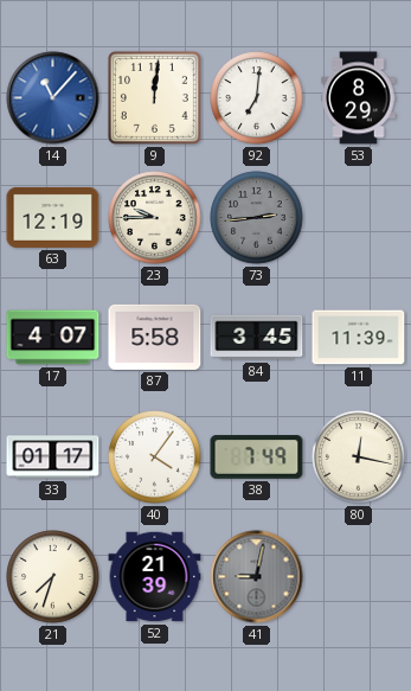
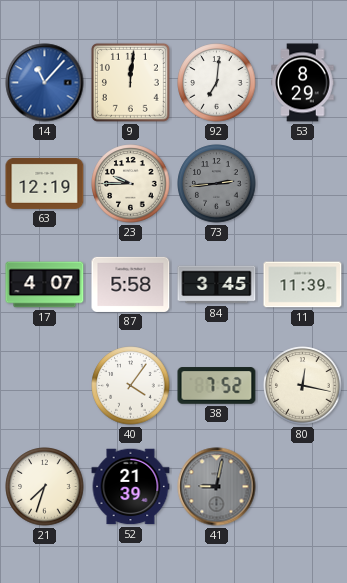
33: 01:17 -> none (53, 458)
38: 7:49 -> 7:52 (217, 386)
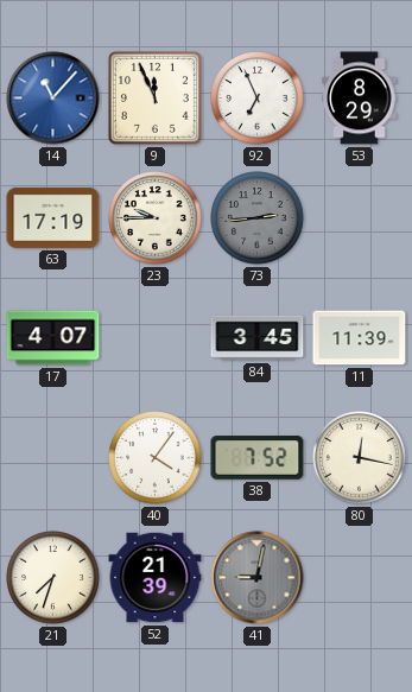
9: 12:01 -> 11:56 (154, 97)
92: 7:01 -> 6:56 (258, 99)
63: 12:19 -> 17:19 (53, 217)
87: 5:58 -> none (131, 284)
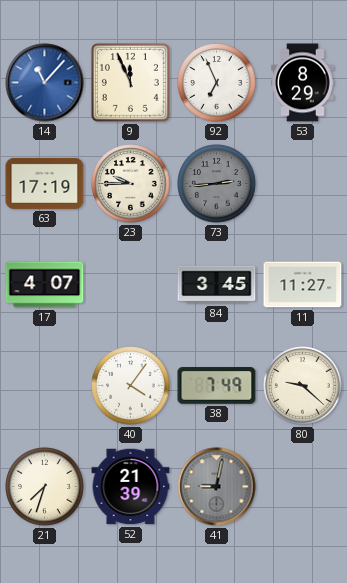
11: 11:39 -> 11:27 (303, 285)
38: 7:52 -> 7:49 (217, 386)
80: 12:17 -> 9:22 (303, 386)
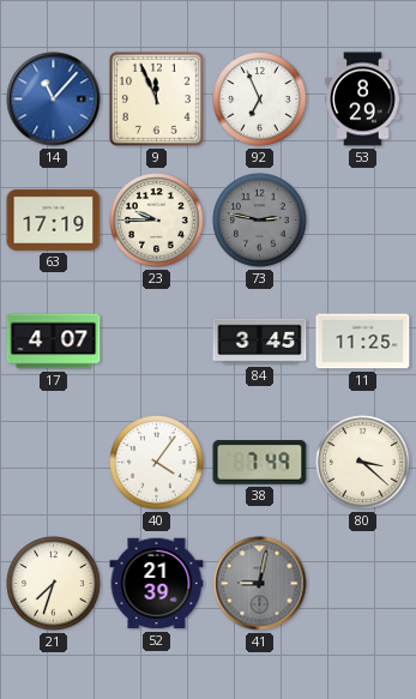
73: 2:44 -> 2:47 (260, 221)
11: 11:27 -> 11:25 (363, 342)
80: 9:22 -> 3:22 (363, 463)
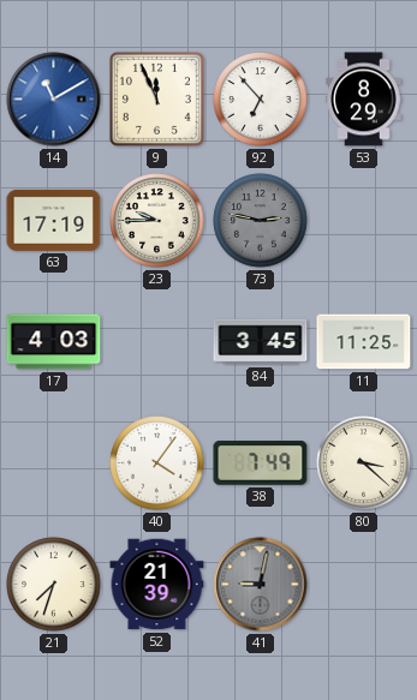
14: 11:07 -> 11:10 (54, 100)
92: 6:56 -> 6:53 (261, 100)
17: 4:07 -> 4:03 (54, 342)
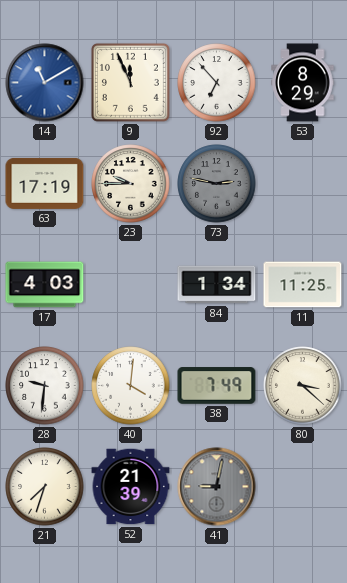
84: 3:45 -> 1:34 (217, 285)
28: none -> 9:31 (45, 386)
40: 4:06 -> 4:01 (131, 386)
